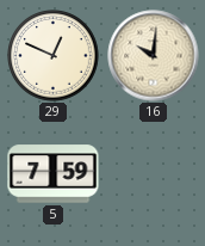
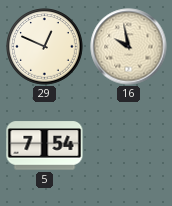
16: 10:01 -> 9:58 (129, 47)
5: 7:59 -> 7:54 (45, 146)
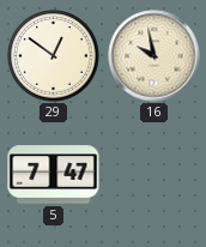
29: 12:49 -> 12:51 (54, 56)
5: 7:54 -> 7:47 (54, 175)
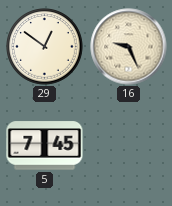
16: 9:58 -> 9:26 (129, 47)
5: 7:47 -> 7:45 (45, 146)
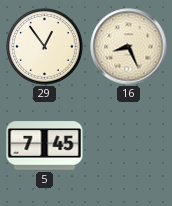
29: 12:51 -> 12:54 (45, 47)
16: 9:26 -> 8:26 (129, 47)
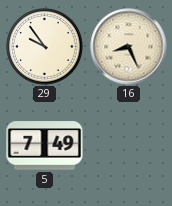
29: 12:54 -> 9:54 (45, 47)
5: 7:45 -> 7:49 (45, 146)
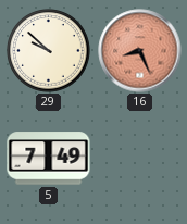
29: 9:54 -> 9:52 (49, 51)
16 dial: cream -> salmon (140, 51)
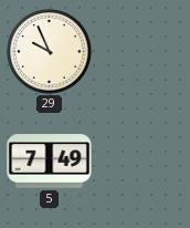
29: 9:52 -> 9:56 (50, 52)
16: 8:26 -> none (140, 51)
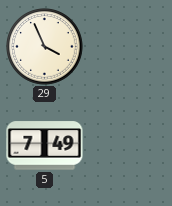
29: 9:56 -> 3:56 (45, 47)
